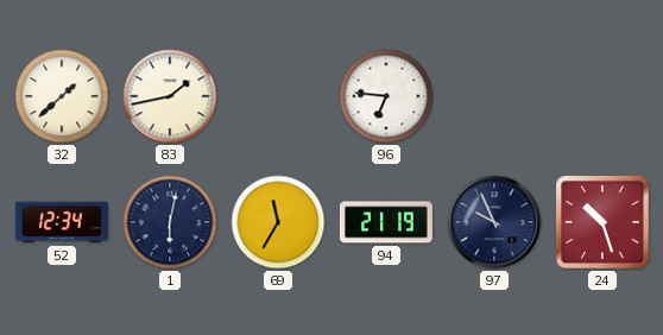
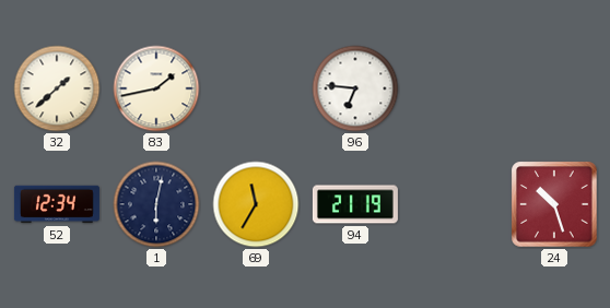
97: 9:56 -> none (494, 222)
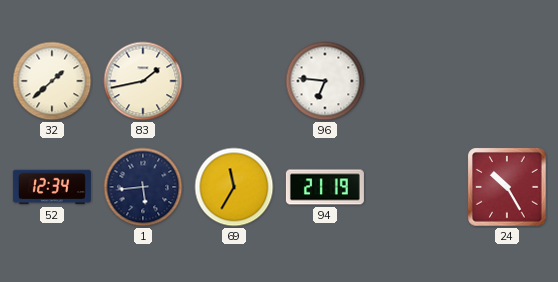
1: 6:02 -> 5:44 (143, 187)
24: 10:27 -> 10:25 (507, 187)
